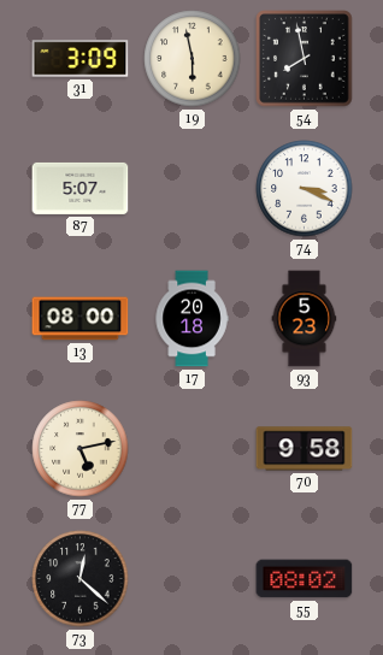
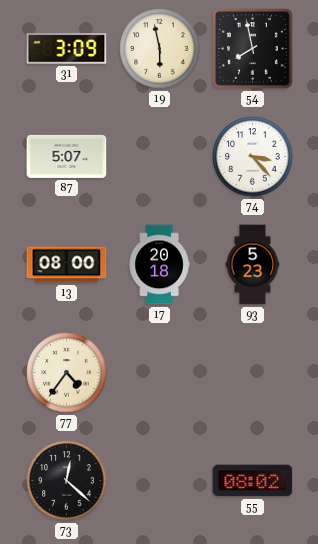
74: 3:19 -> 3:23 (253, 157)
77: 5:13 -> 4:36 (67, 373)
70: 9:58 -> none (305, 449)
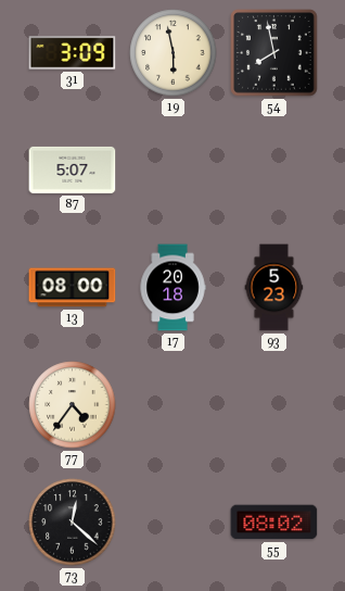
74: 3:23 -> none (253, 157)
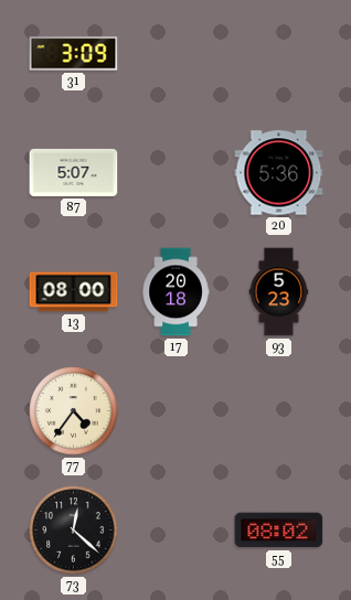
19: 5:58 -> none (174, 53)
54: 7:58 -> none (274, 53)
20: none -> 5:36 (279, 173)
